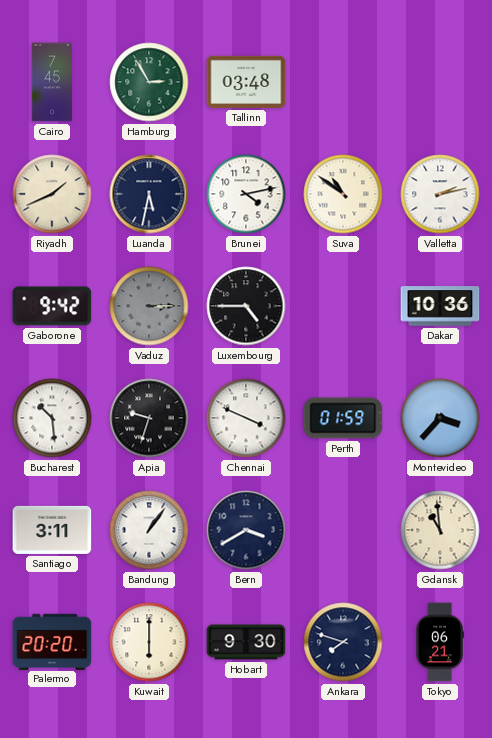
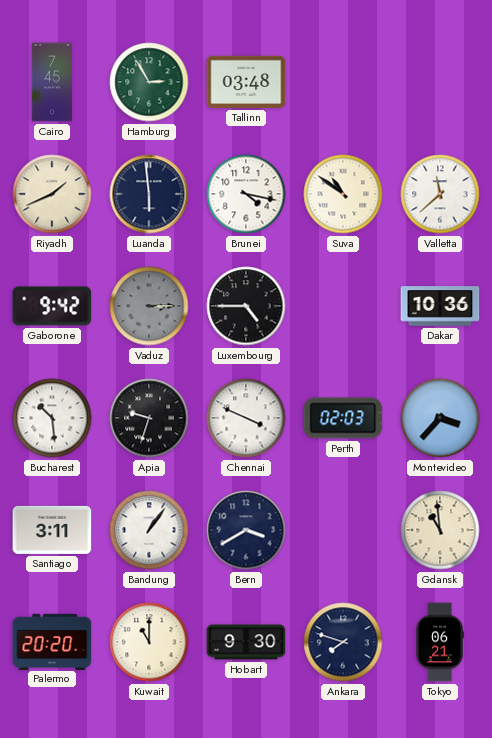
Luanda: 5:32 -> 5:59 (149, 194)
Brunei: 4:13 -> 4:17 (246, 194)
Valletta: 2:13 -> 11:38 (440, 194)
Perth: 01:59 -> 02:03 (343, 418)
Kuwait: 6:00 -> 11:00 (149, 642)
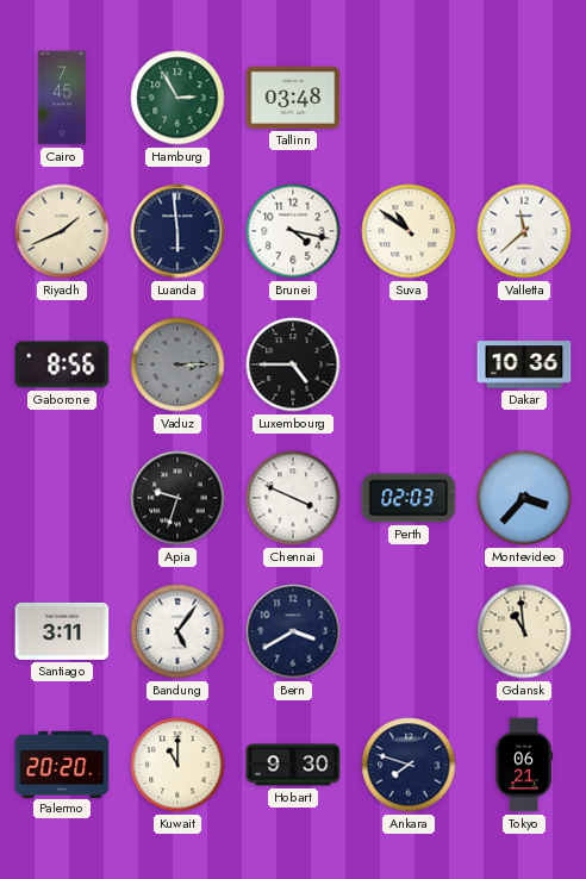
Gaborone: 9:42 -> 8:56 (62, 364)
Bucharest: 10:29 -> none (52, 418)
Bandung: 1:06 -> 5:06 (177, 631)
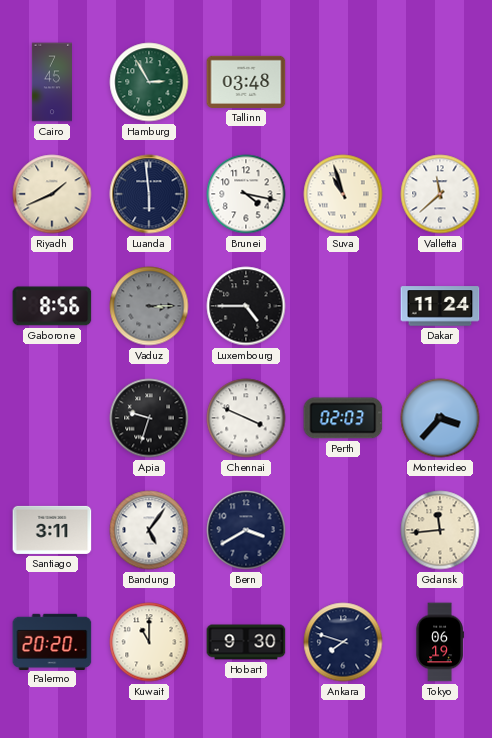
Suva: 10:51 -> 10:57 (343, 194)
Dakar: 10:36 -> 11:24 (440, 306)
Gdansk: 10:59 -> 11:44 (440, 530)
Tokyo: 06:21 -> 06:19 (440, 642)
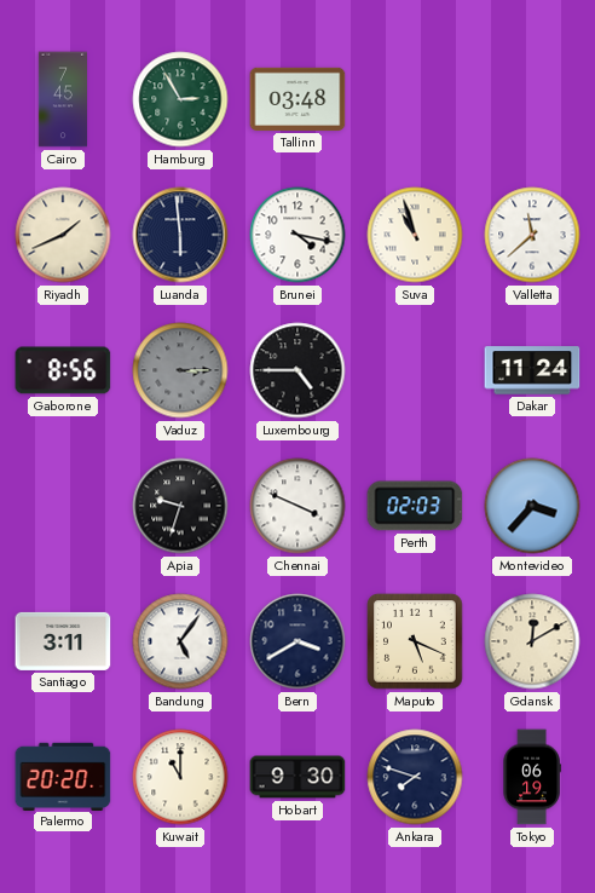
Maputo: none -> 5:19 (415, 641)
Gdansk: 11:44 -> 12:10 (532, 641)
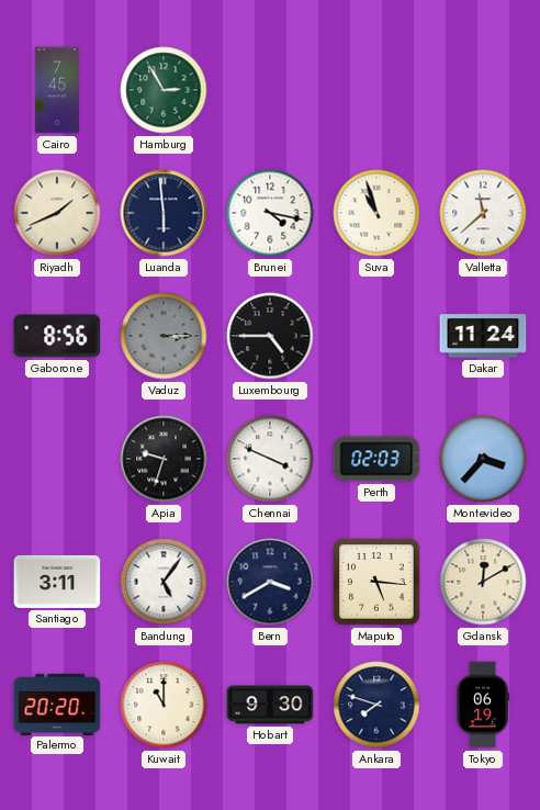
Tallinn: 03:48 -> none (297, 99)
Maputo: 5:19 -> 5:16 (376, 582)
